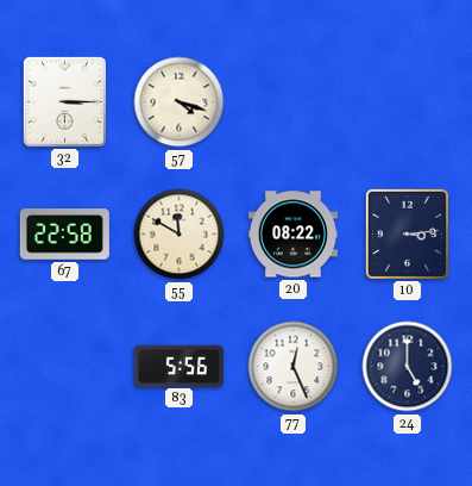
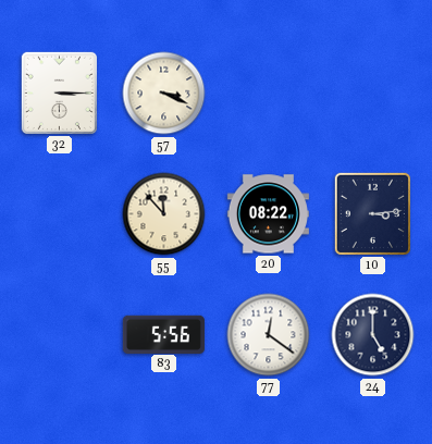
57: 4:18 -> 3:19 (164, 94)
67: 22:58 -> none (64, 235)
55: 11:50 -> 11:53 (164, 214)
77: 12:26 -> 12:21 (269, 335)
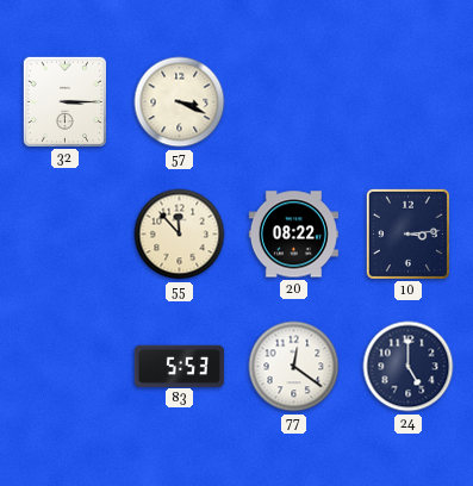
83: 5:56 -> 5:53 (179, 366)
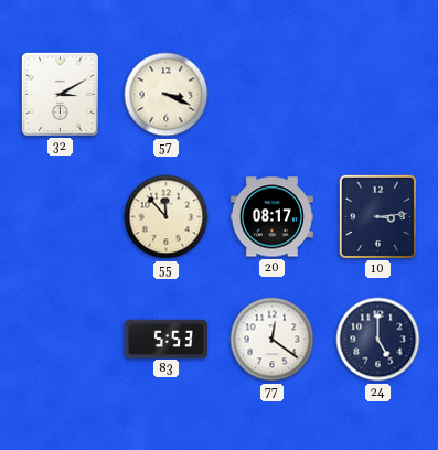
32: 3:15 -> 3:10 (60, 94)
20: 08:22 -> 08:17 (271, 217)
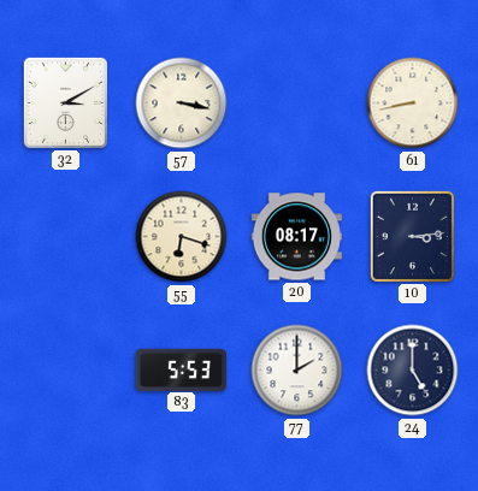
57: 3:19 -> 3:17 (182, 103)
61: none -> 8:43 (413, 103)
55: 11:53 -> 6:18 (182, 237)
77: 12:21 -> 2:00 (297, 371)
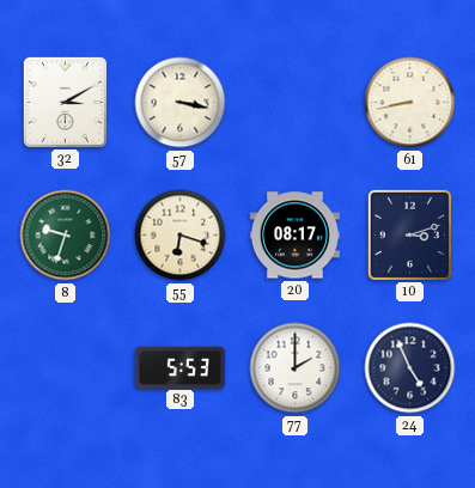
8: none -> 9:33 (66, 236)
10: 3:14 -> 3:12 (409, 234)
24: 5:00 -> 4:56 (410, 368)
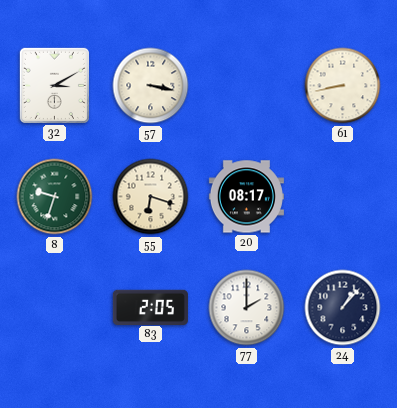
10: 3:12 -> none (409, 234)
83: 5:53 -> 2:05 (150, 307)
24: 4:56 -> 1:07 (343, 308)
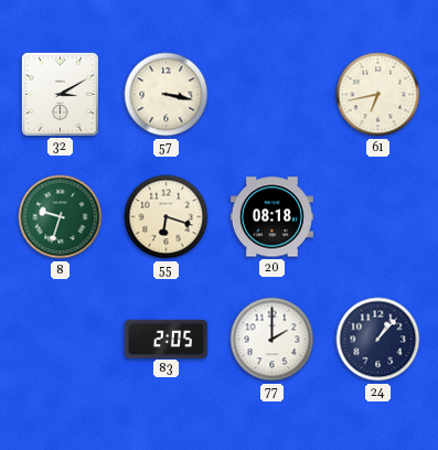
61: 8:43 -> 6:43 (378, 95)
20: 08:17 -> 08:18 (271, 217)
